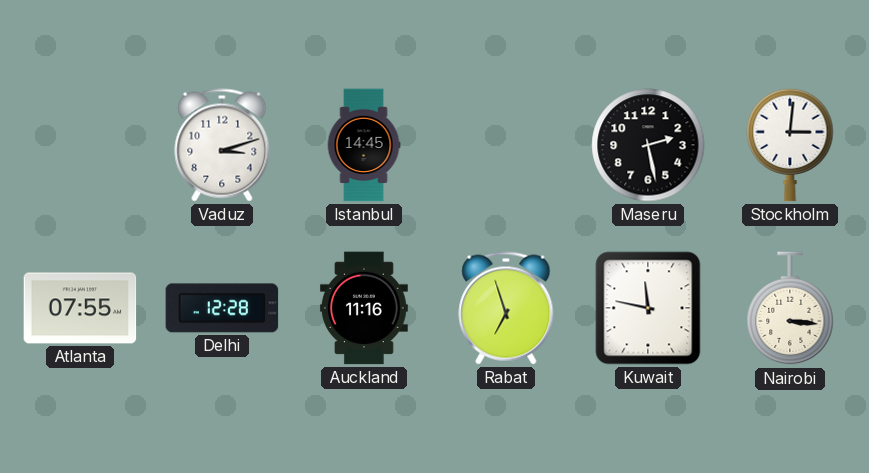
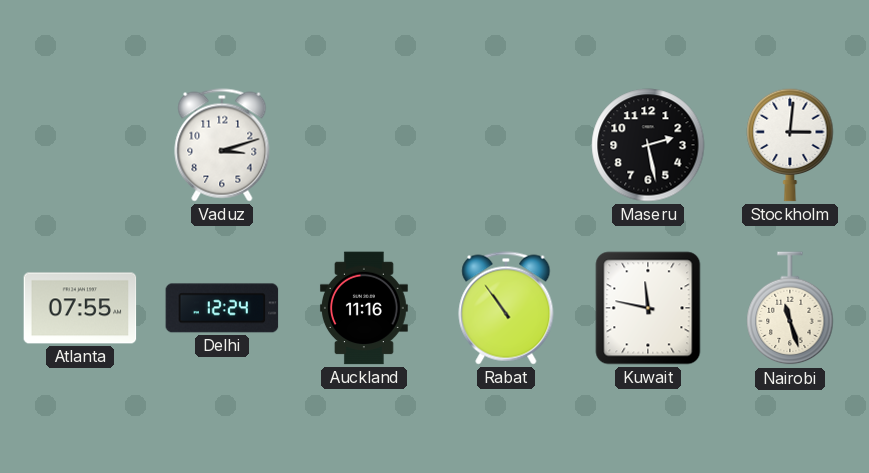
Istanbul: 14:45 -> none (364, 145)
Delhi: 12:28 -> 12:24 (222, 308)
Rabat: 6:57 -> 10:54 (506, 308)
Nairobi: 3:16 -> 11:27 (790, 309)
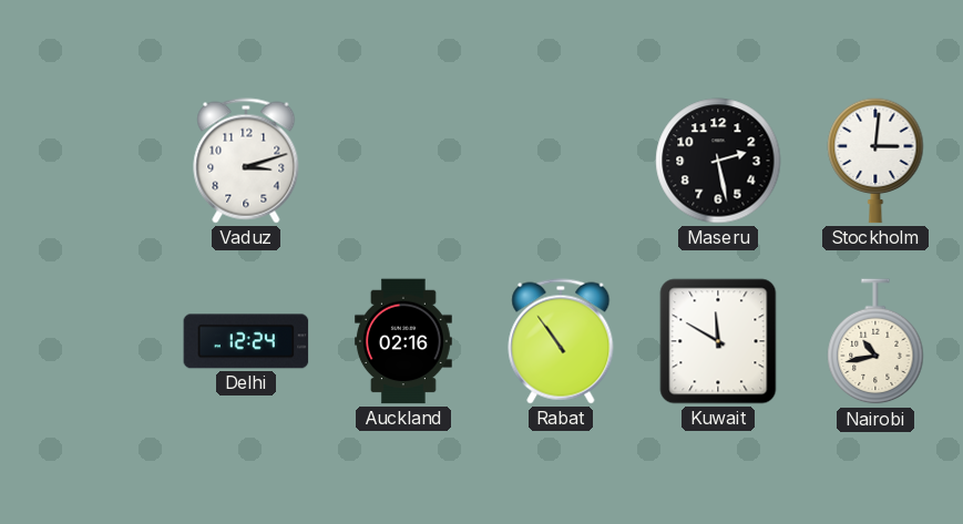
Atlanta: 07:55 -> none (80, 308)
Auckland: 11:16 -> 02:16 (403, 341)
Kuwait: 11:47 -> 11:50 (718, 341)
Nairobi: 11:27 -> 10:43 (875, 342)
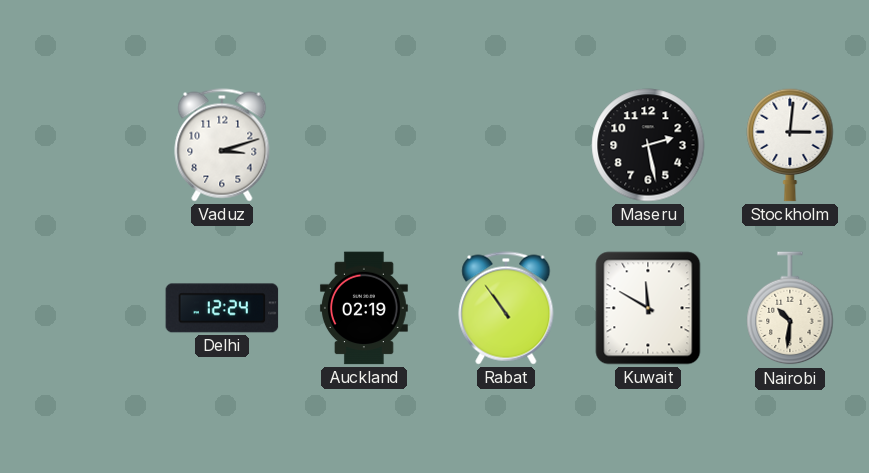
Auckland: 02:16 -> 02:19 (364, 308)
Nairobi: 10:43 -> 10:31 (790, 309)
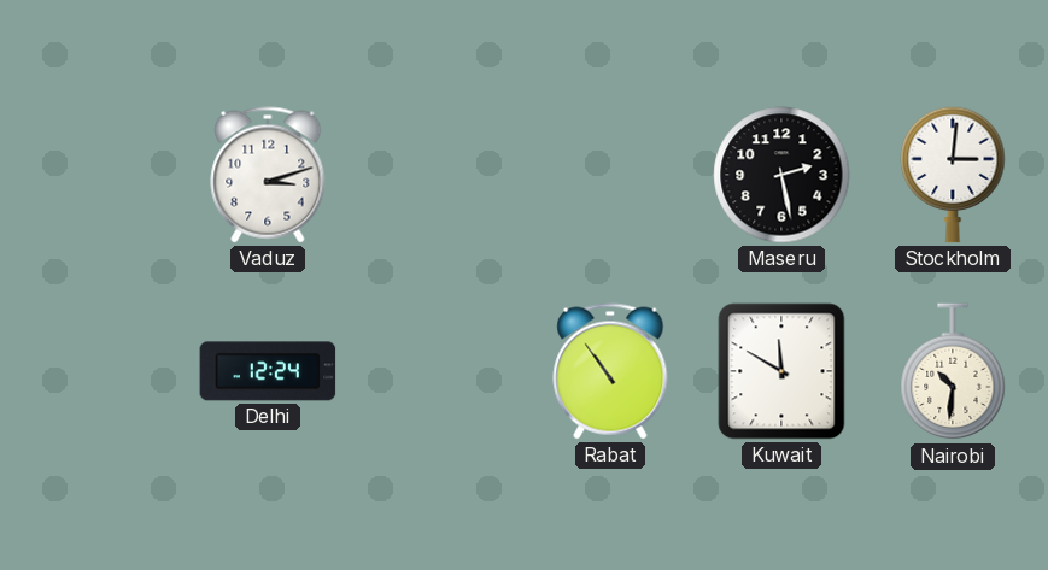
Auckland: 02:19 -> none (364, 308)
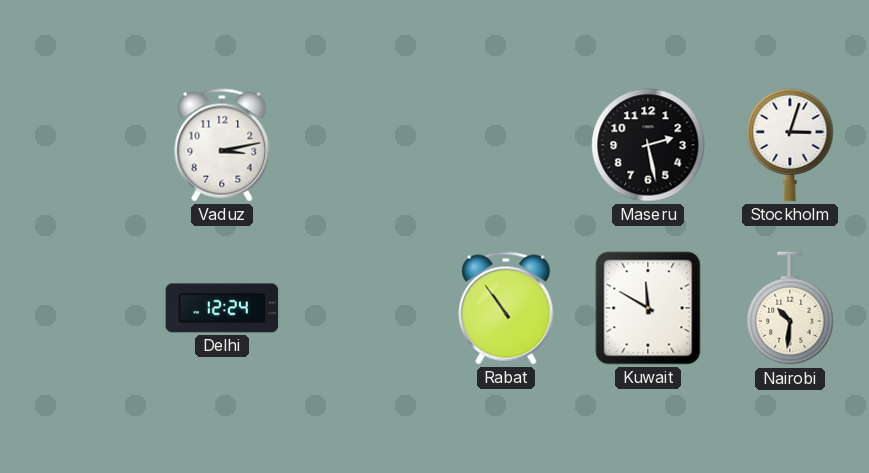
Vaduz: 3:12 -> 3:13 (222, 145)
Stockholm: 3:01 -> 3:03 (790, 145)
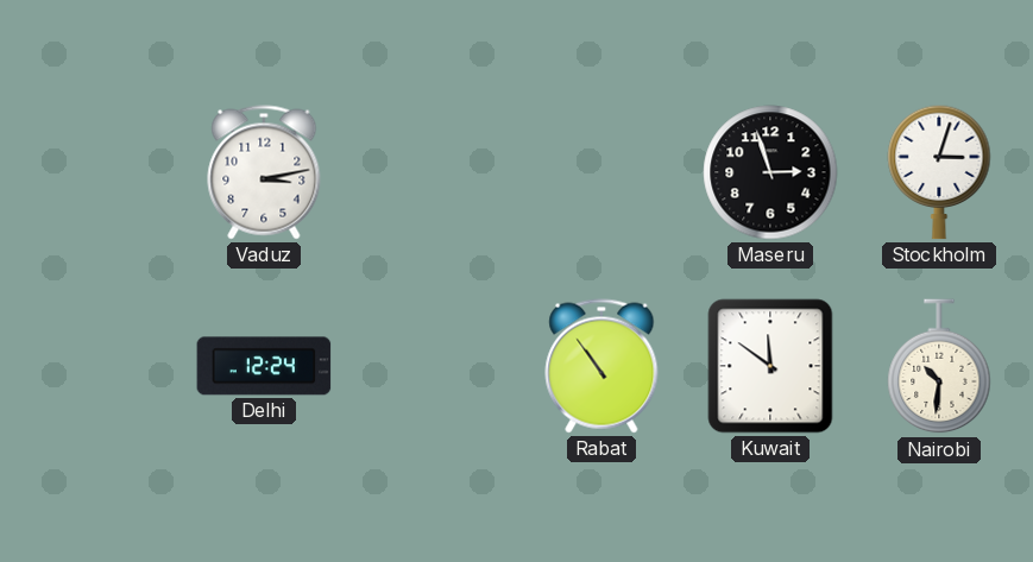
Maseru: 2:28 -> 2:57 (770, 172)
Kuwait: 11:50 -> 11:51 (770, 366)
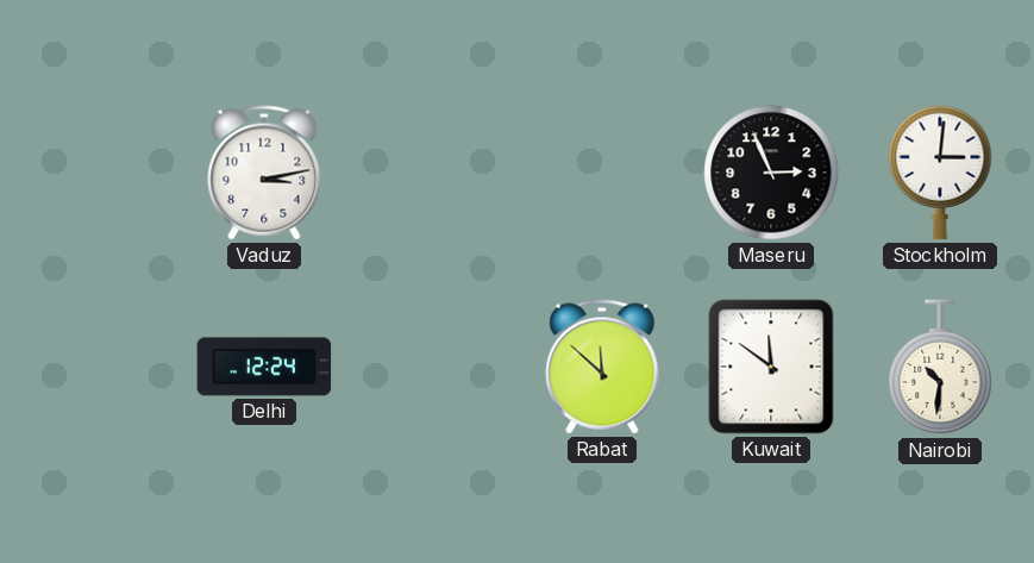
Maseru: 2:57 -> 2:56 (771, 173)
Stockholm: 3:03 -> 3:01 (940, 173)
Rabat: 10:54 -> 11:52 (602, 367)
